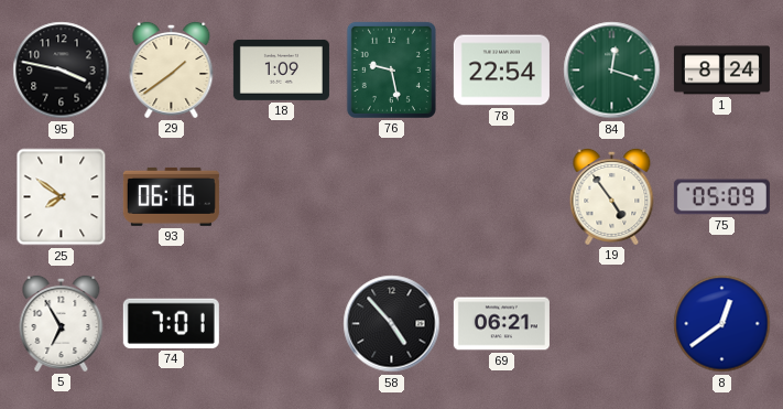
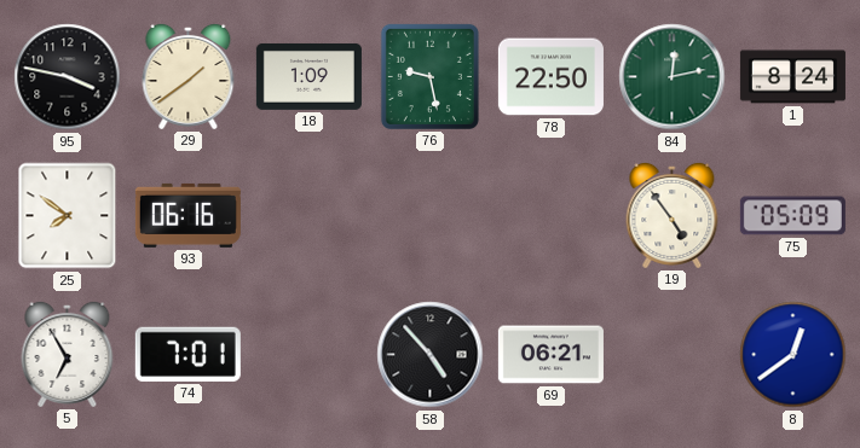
78: 22:54 -> 22:50 (550, 77)
84: 12:18 -> 12:13 (673, 77)
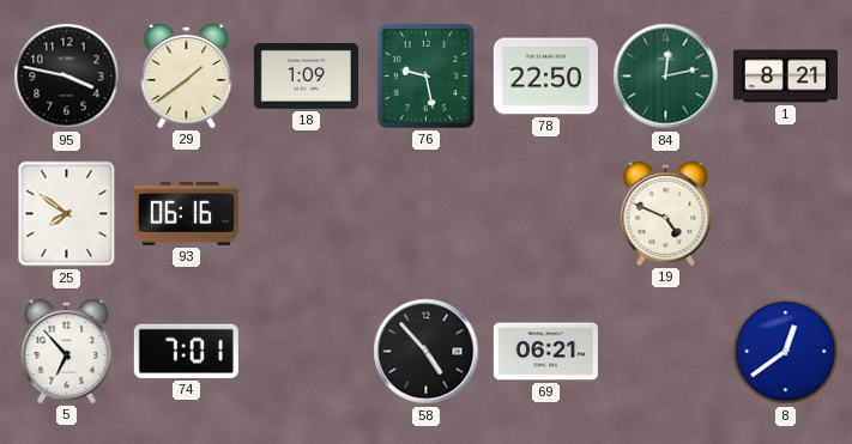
1: 8:24 -> 8:21 (785, 77)
19: 4:54 -> 4:49 (666, 213)
75: 05:09 -> none (792, 216)
5: 6:55 -> 6:53 (67, 351)
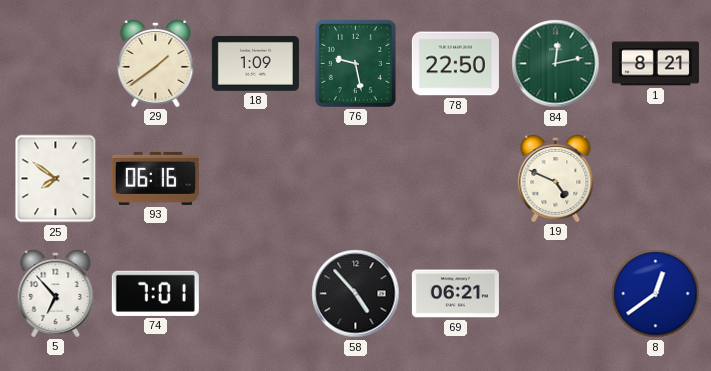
95: 3:47 -> none (67, 77)
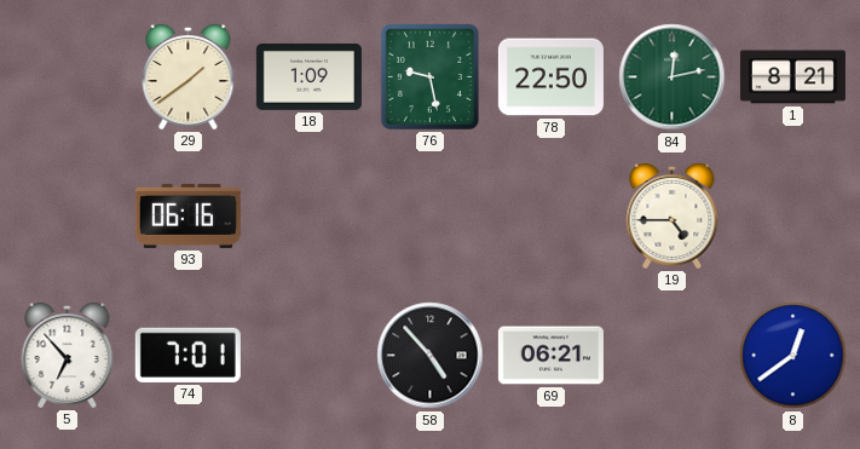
25: 7:51 -> none (56, 179)
19: 4:49 -> 4:45 (673, 215)
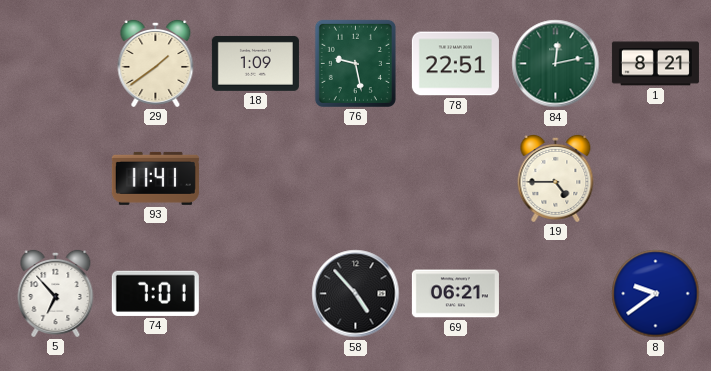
78: 22:50 -> 22:51 (455, 64)
93: 06:16 -> 11:41 (155, 178)
8: 12:39 -> 9:39 (656, 294)
